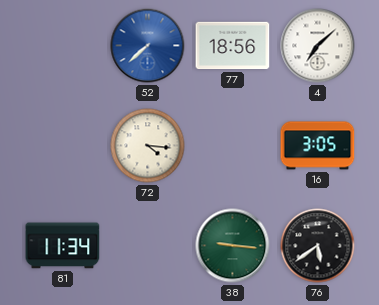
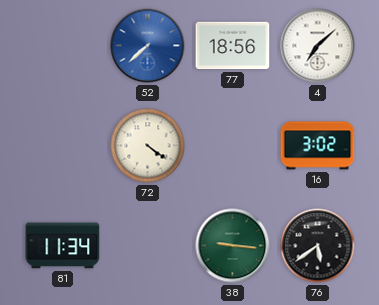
72: 4:16 -> 4:21 (148, 146)
16: 3:05 -> 3:02 (318, 146)
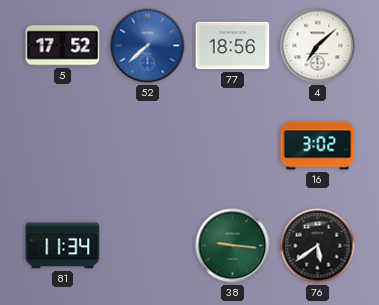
5: none -> 17:52 (63, 46)
72: 4:21 -> none (148, 146)
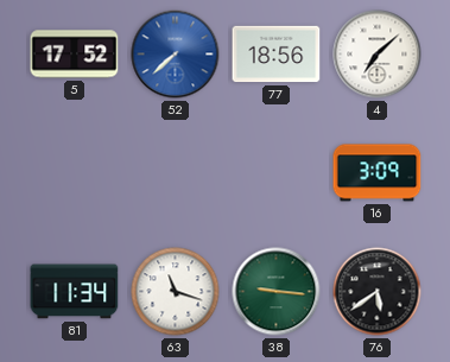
16: 3:02 -> 3:09 (378, 173)
63: none -> 11:18 (176, 292)
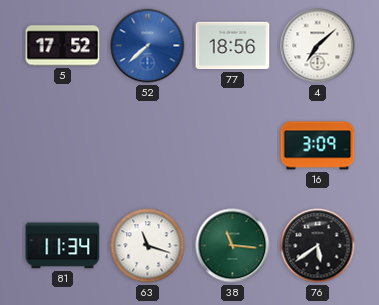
38: 9:16 -> 11:16 (233, 246)
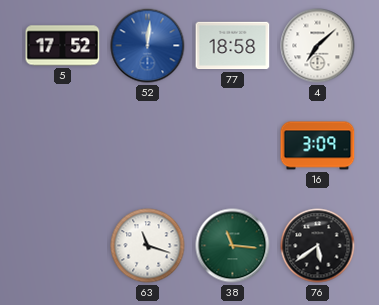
52: 7:38 -> 12:01 (148, 46)
77: 18:56 -> 18:58 (233, 46)
81: 11:34 -> none (63, 246)
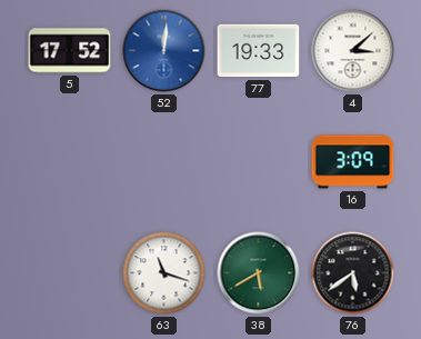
77: 18:58 -> 19:33 (259, 51)
4: 7:08 -> 3:08 (353, 51)
38: 11:16 -> 5:40 (259, 273)
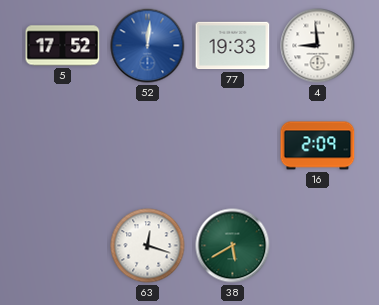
4: 3:08 -> 8:59 (318, 46)
16: 3:09 -> 2:09 (318, 146)
63: 11:18 -> 12:18 (148, 246)
76: 5:39 -> none (353, 273)
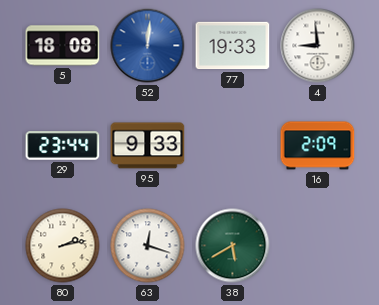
5: 17:52 -> 18:08 (63, 46)
29: none -> 23:44 (63, 146)
95: none -> 9:33 (148, 146)
80: none -> 2:13 (63, 246)
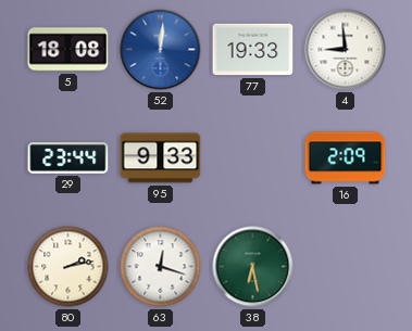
38: 5:40 -> 6:28 (253, 267)
